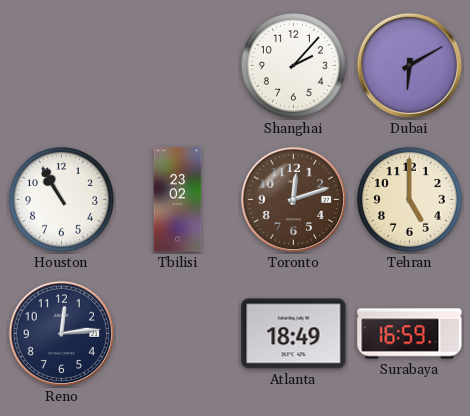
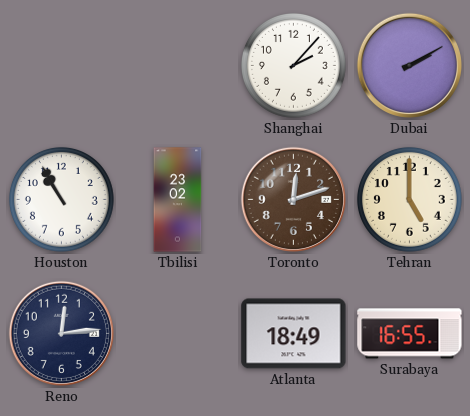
Dubai: 6:10 -> 2:10 (409, 65)
Surabaya: 16:59 -> 16:55 (410, 334)
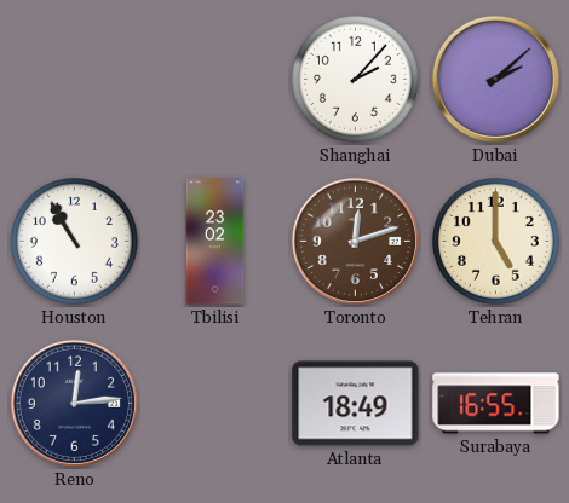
Dubai: 2:10 -> 2:08 (495, 79)
